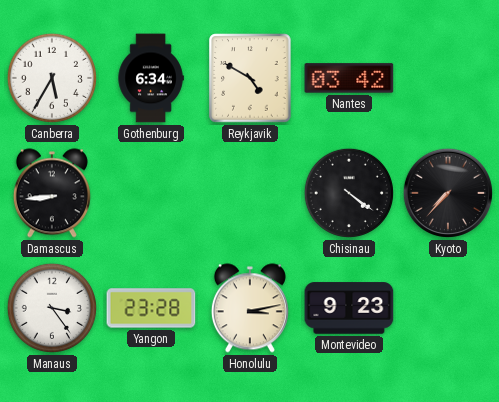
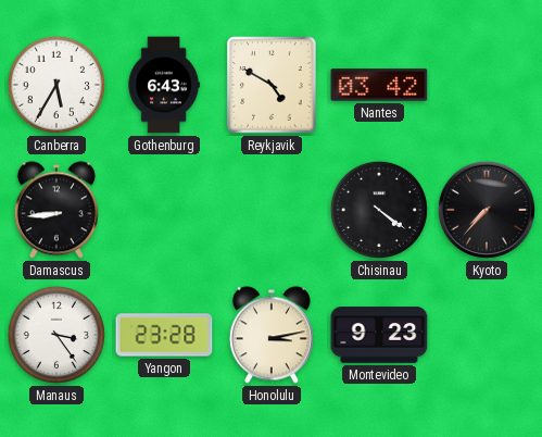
Gothenburg: 6:34 -> 6:43 (164, 85)
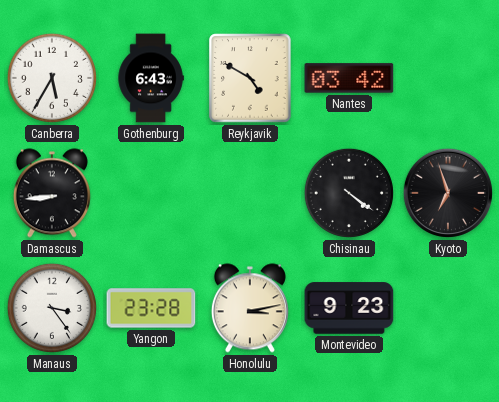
Kyoto: 7:37 -> 6:57 (448, 193)
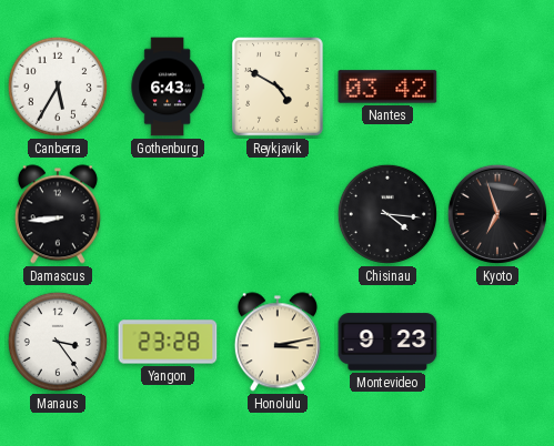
Chisinau: 4:21 -> 4:16 (387, 214)
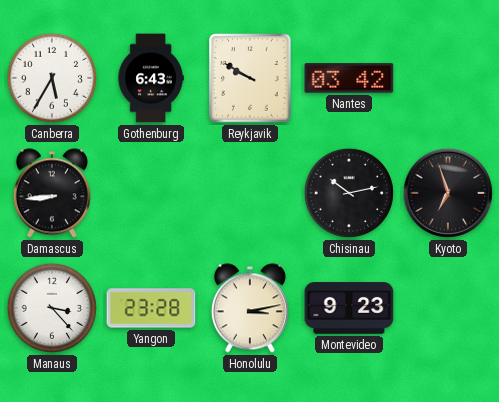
Reykjavik: 4:50 -> 9:50 (250, 78)
Chisinau: 4:16 -> 10:13 (349, 193)
Manaus: 3:24 -> 3:23 (52, 308)
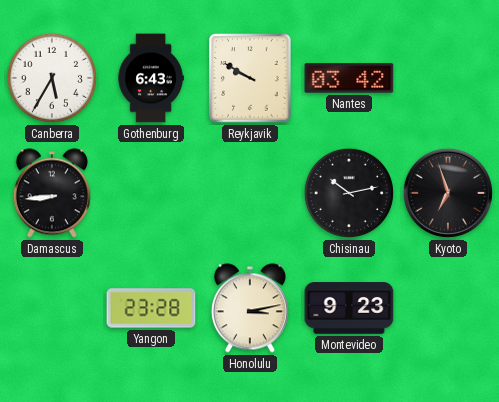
Manaus: 3:23 -> none (52, 308)
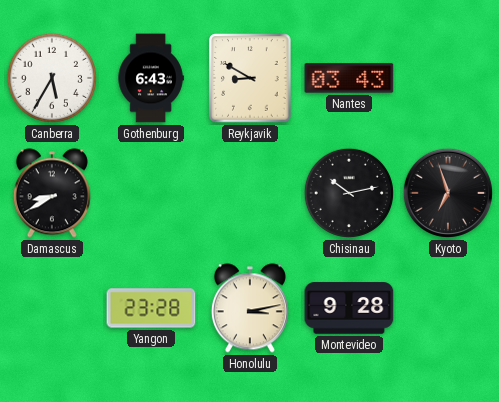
Reykjavik: 9:50 -> 8:50 (250, 78)
Nantes: 03:42 -> 03:43 (349, 78)
Damascus: 8:44 -> 8:40 (52, 193)
Montevideo: 9:23 -> 9:28 (349, 308)
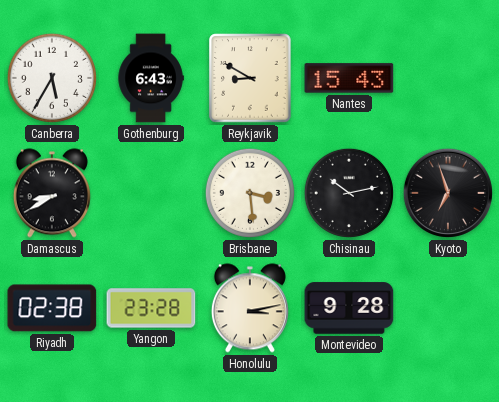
Nantes: 03:43 -> 15:43 (349, 78)
Brisbane: none -> 3:29 (250, 193)
Riyadh: none -> 02:38 (52, 308)
